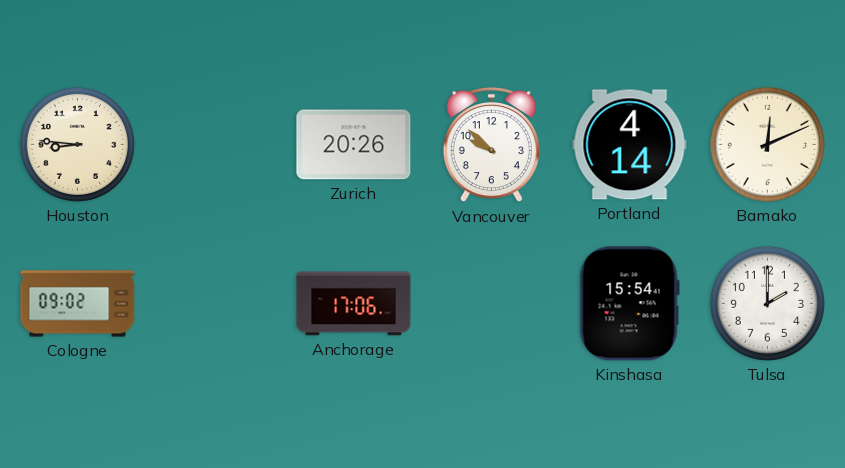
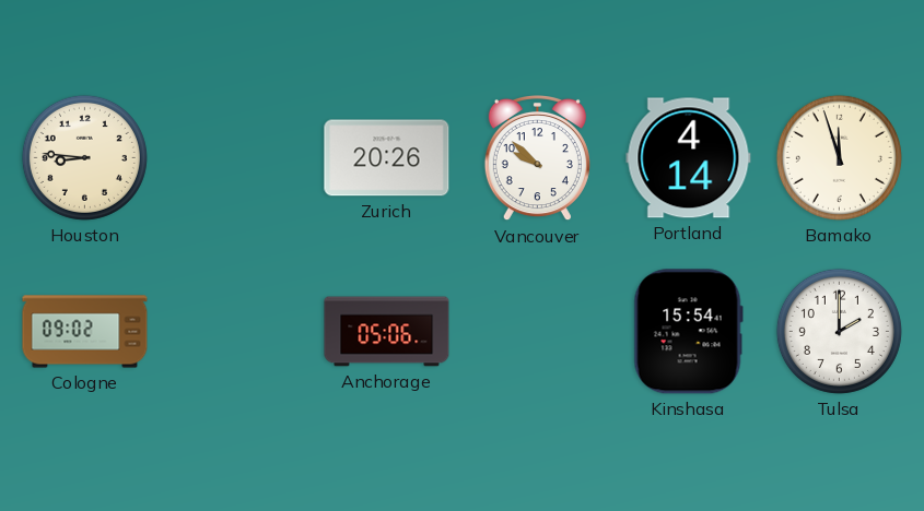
Bamako: 12:11 -> 11:57 (839, 157)
Anchorage: 17:06 -> 05:06 (387, 332)
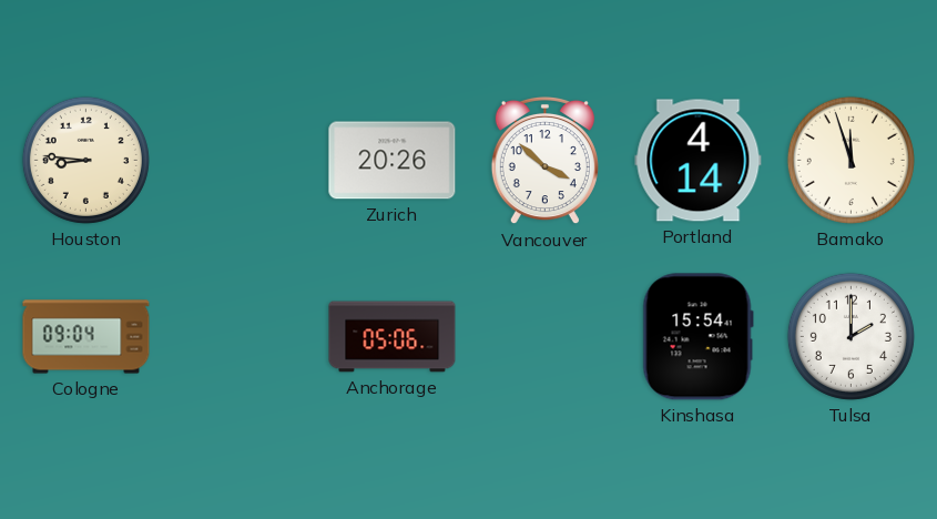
Vancouver: 9:52 -> 3:52 (544, 161)
Cologne: 09:02 -> 09:04 (86, 337)
